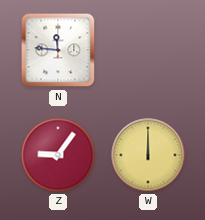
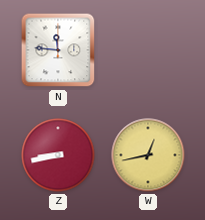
Z: 9:06 -> 8:43 (58, 155)
W: 12:00 -> 12:43 (148, 155)
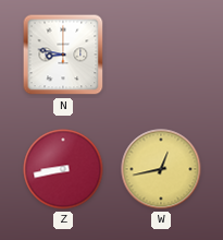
N: 11:46 -> 8:47 (63, 55)
